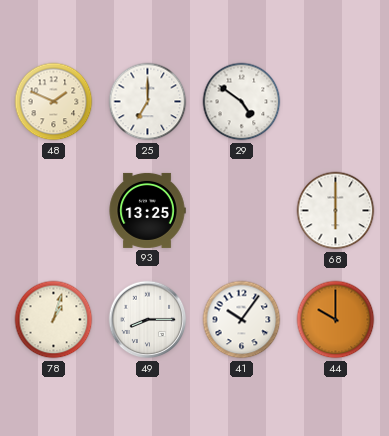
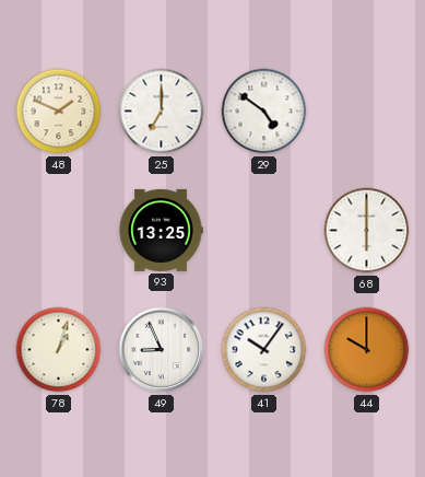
49: 8:15 -> 8:56 (162, 350)
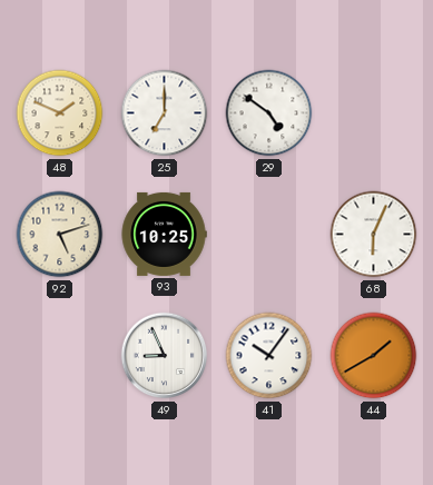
92: none -> 5:12 (60, 235)
93: 13:25 -> 10:25 (164, 234)
68: 6:00 -> 6:04 (374, 235)
78: 1:03 -> none (59, 350)
44: 10:00 -> 1:40 (374, 356)
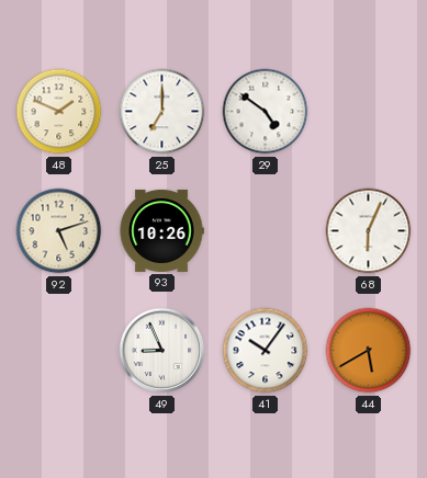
93: 10:25 -> 10:26 (161, 230)
44: 1:40 -> 5:40 (369, 351)
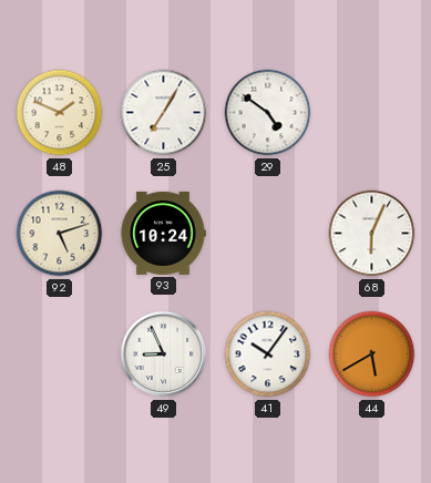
25: 7:00 -> 7:05 (164, 113)
93: 10:26 -> 10:24 (163, 233)
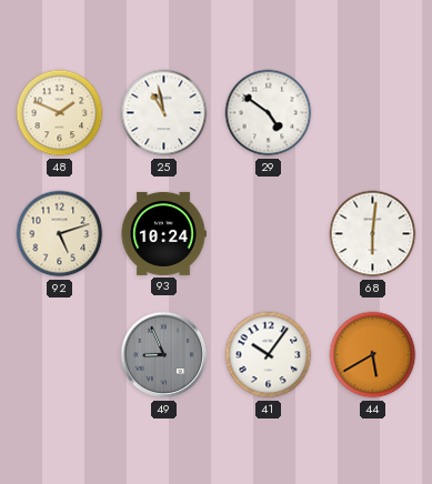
25: 7:05 -> 10:58 (164, 113)
68: 6:04 -> 6:01 (373, 234)
49 dial: white -> grey (164, 355)
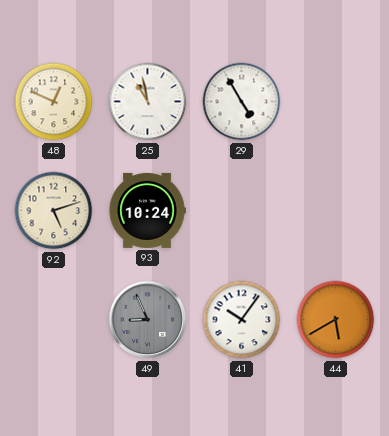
48: 1:49 -> 12:49 (54, 102)
29: 4:51 -> 4:55 (242, 102)
68: 6:01 -> none (373, 234)
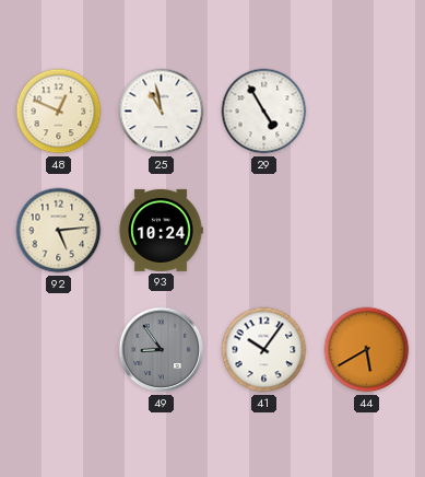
92: 5:12 -> 5:14 (59, 231)
49: 8:56 -> 8:54 (162, 350)
